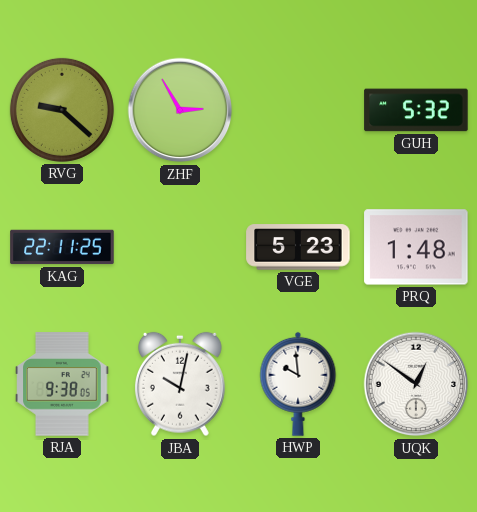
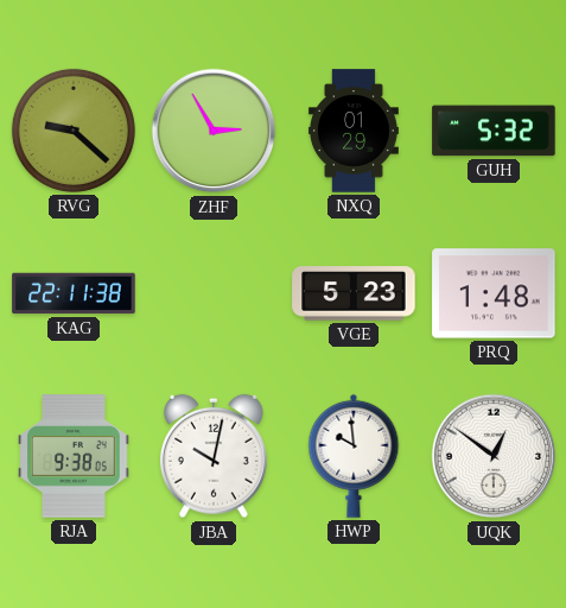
NXQ: none -> 01:29 (354, 131)
KAG: 22:11:25 -> 22:11:38 (74, 293)
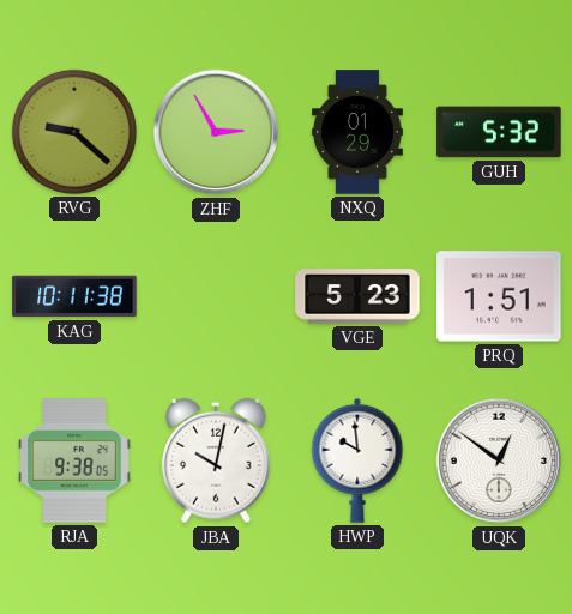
KAG: 22:11 -> 10:11 (74, 296)
PRQ: 1:48 -> 1:51 (499, 296)
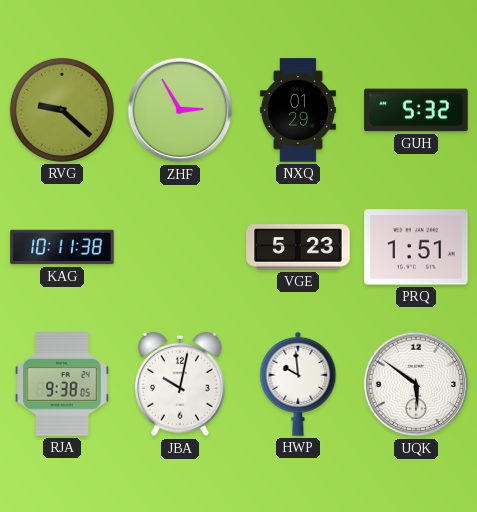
UQK: 12:51 -> 5:51 (416, 384)
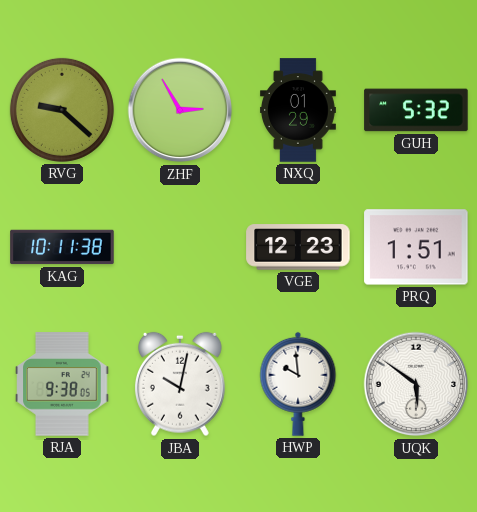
VGE: 5:23 -> 12:23 (298, 247)
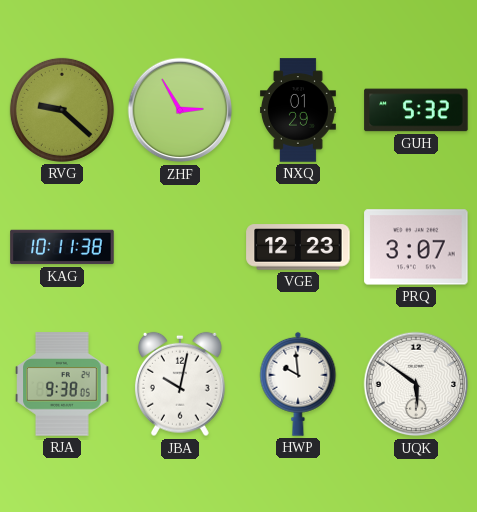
PRQ: 1:51 -> 3:07 (416, 247)
